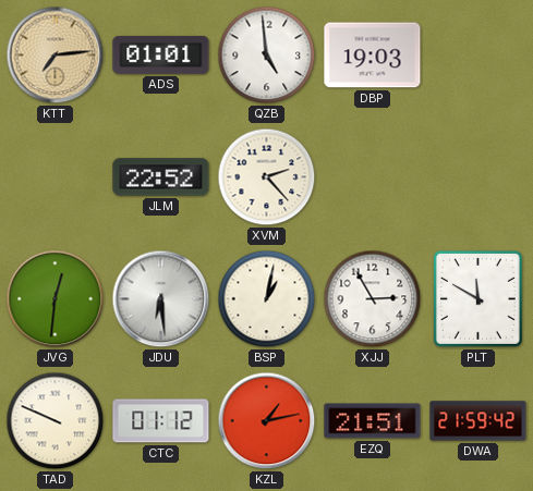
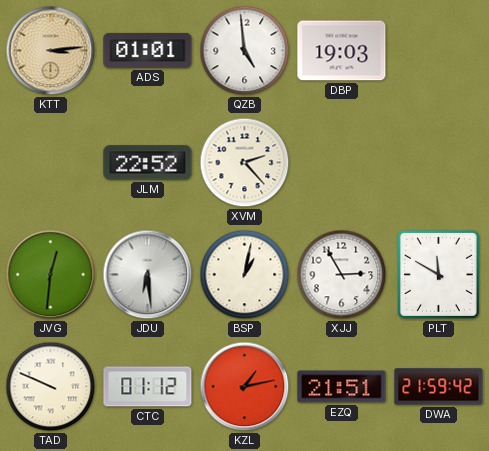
KTT: 7:14 -> 3:14 (51, 51)
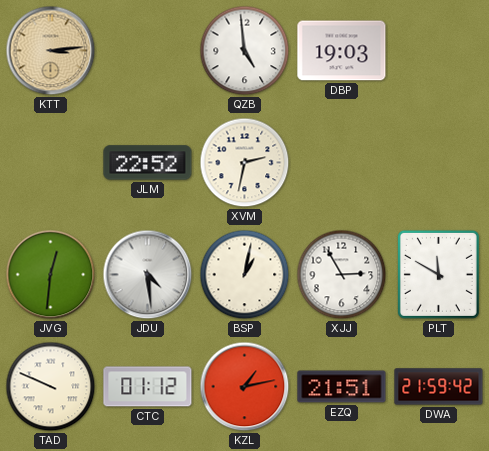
ADS: 01:01 -> none (148, 50)
XVM: 2:23 -> 2:32 (245, 163)
JDU: 6:29 -> 4:29 (148, 275)
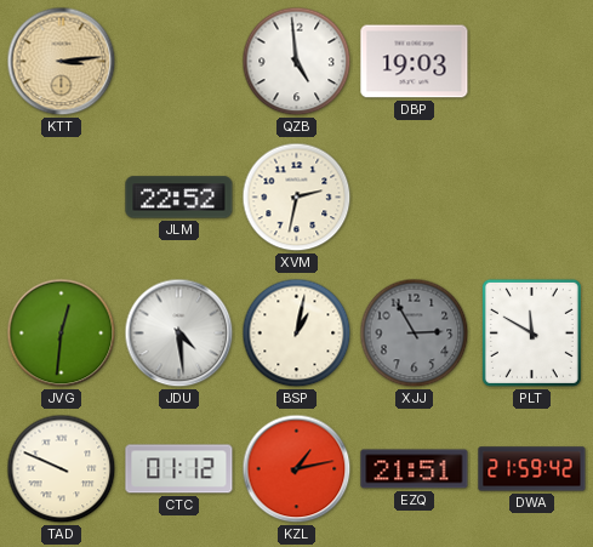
XJJ dial: white -> grey (415, 334)
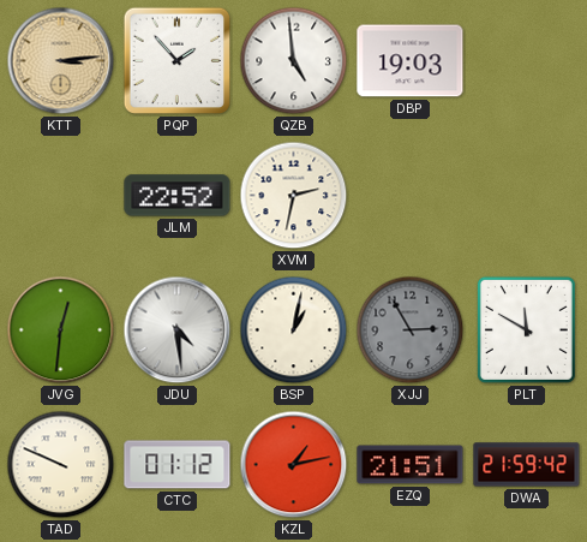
PQP: none -> 1:53 (178, 61)
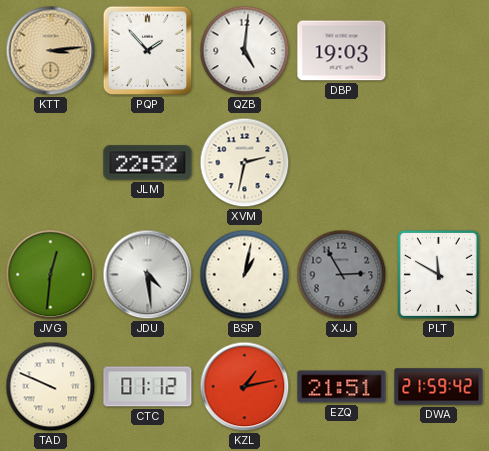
QZB: 4:59 -> 5:01 (245, 51)
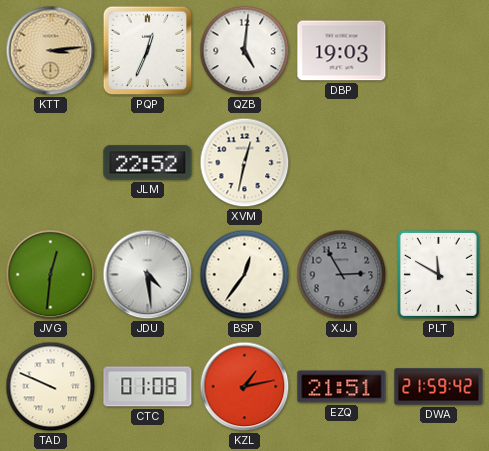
PQP: 1:53 -> 12:34 (148, 51)
XVM: 2:32 -> 12:32 (245, 163)
BSP: 1:02 -> 12:36 (245, 275)
CTC: 01:12 -> 01:08 (148, 387)
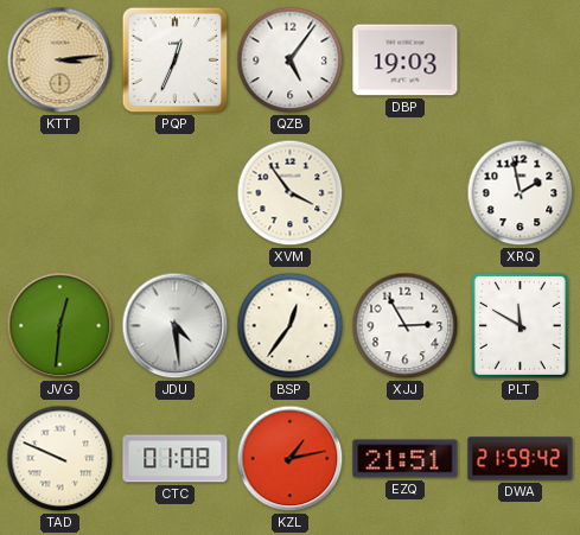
QZB: 5:01 -> 5:06 (291, 60)
JLM: 22:52 -> none (148, 163)
XVM: 12:32 -> 3:54 (291, 193)
XRQ: none -> 1:58 (521, 193)
XJJ dial: grey -> white (406, 326)
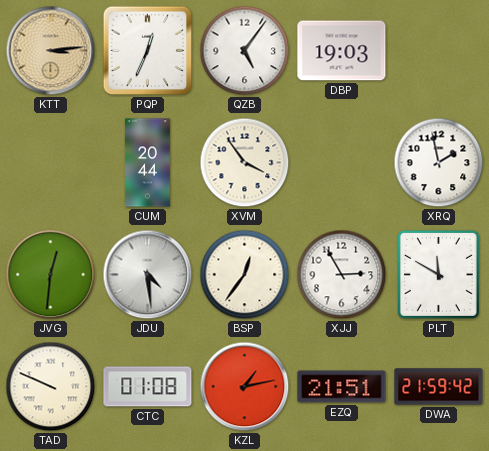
CUM: none -> 20:44 (148, 163)
